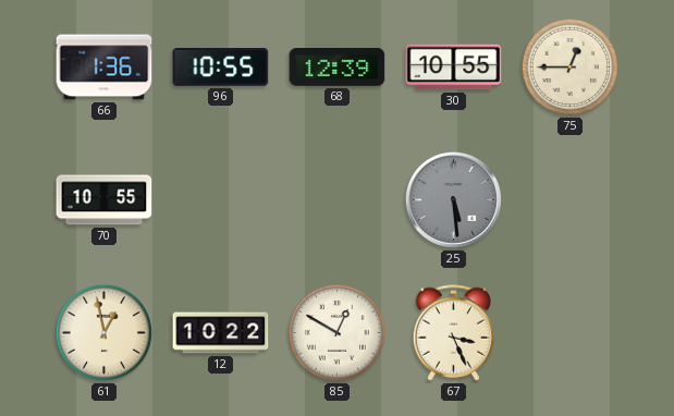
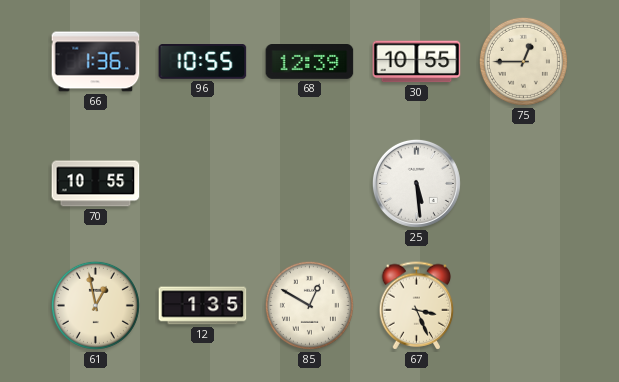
25 dial: grey -> white (416, 183)
12: 10:22 -> 1:35 (203, 306)
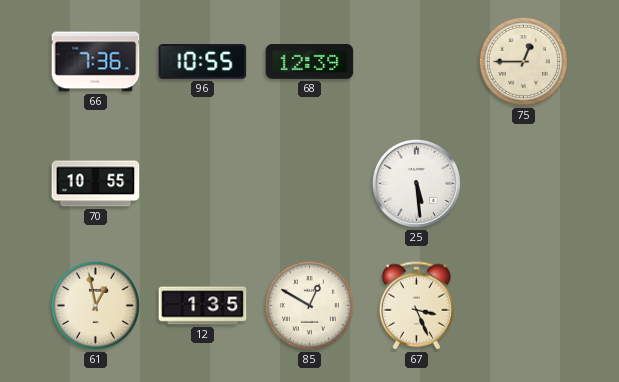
66: 1:36 -> 7:36 (96, 62)
30: 10:55 -> none (417, 62)
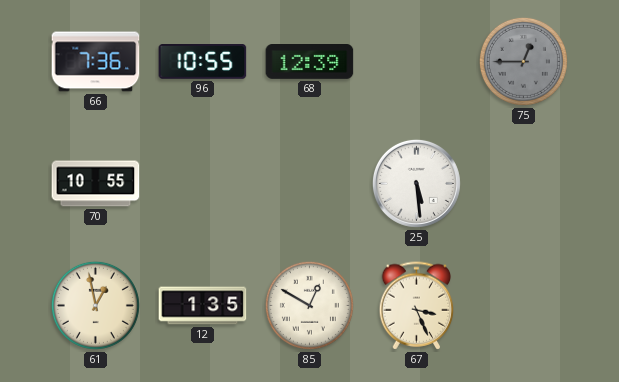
75 dial: cream -> grey (523, 61)
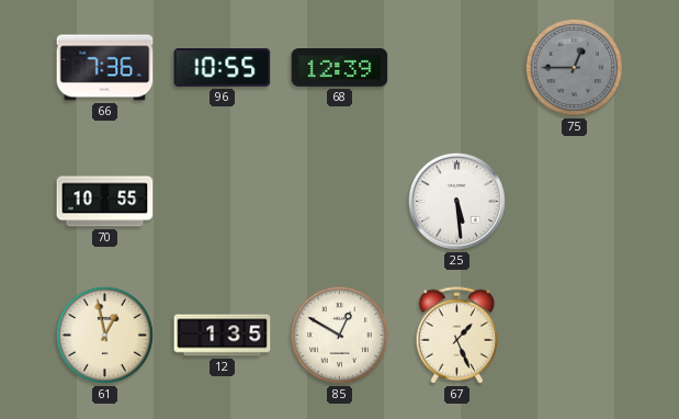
67: 3:26 -> 1:26 (457, 336)
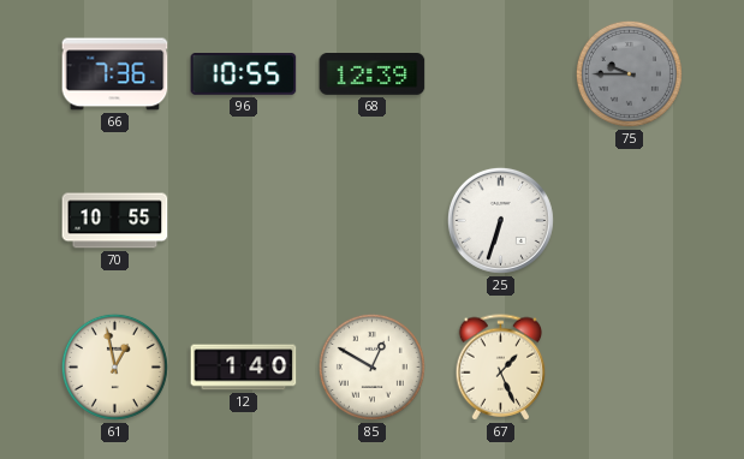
75: 12:45 -> 9:45 (629, 73)
25: 5:29 -> 6:33 (500, 220)
12: 1:35 -> 1:40 (244, 368)
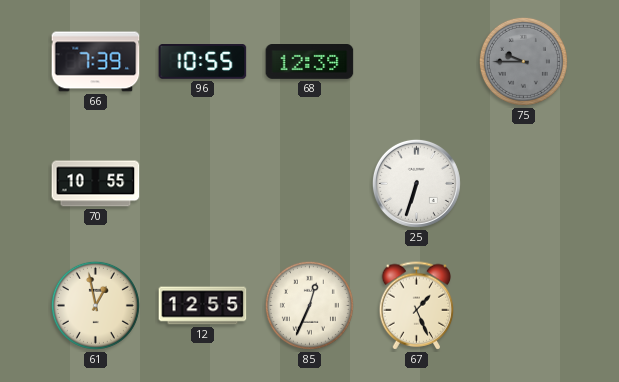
66: 7:36 -> 7:39 (96, 62)
12: 1:40 -> 12:55 (203, 306)
85: 12:50 -> 12:34 (309, 305)
